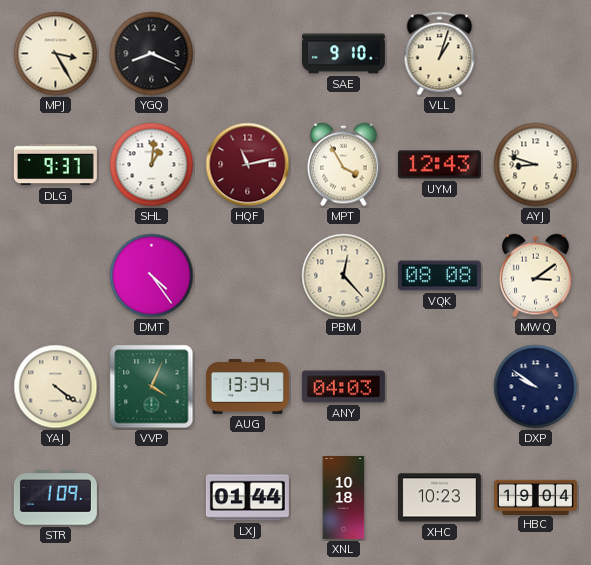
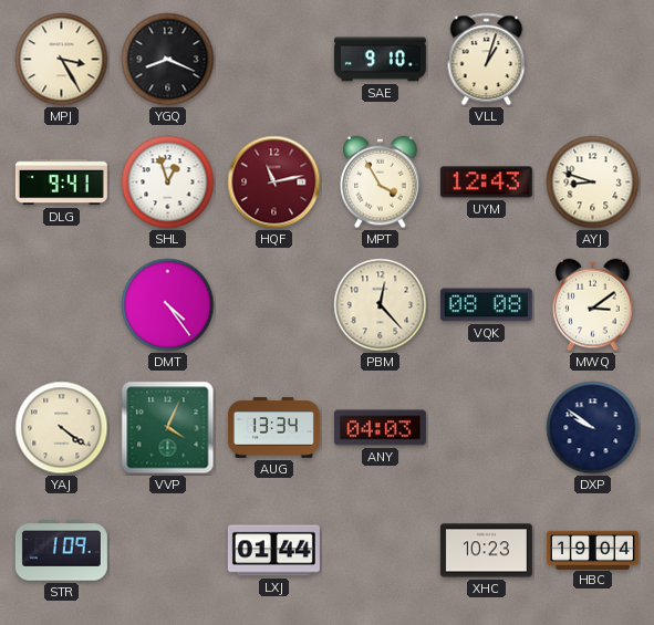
DLG: 9:37 -> 9:41 (61, 183)
SHL: 1:01 -> 12:57 (168, 183)
XNL: 10:18 -> none (344, 497)
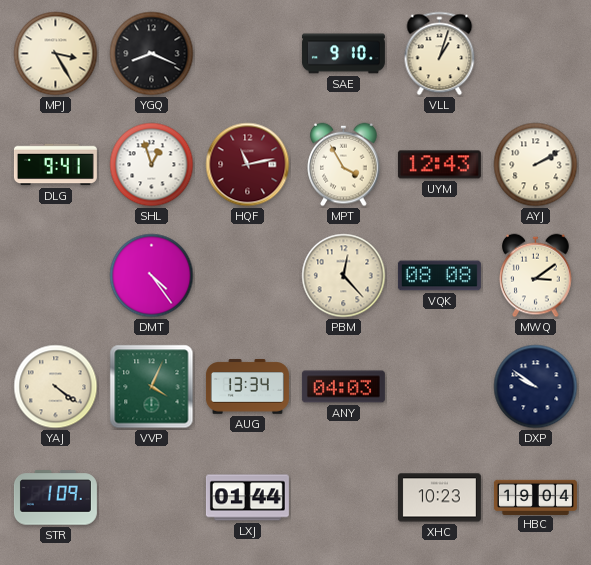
AYJ: 8:48 -> 2:10 (536, 165)
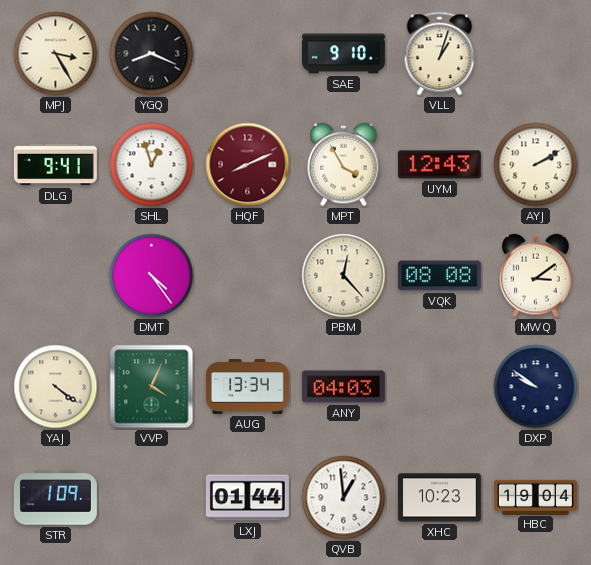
HQF: 11:13 -> 8:11 (248, 165)
QVB: none -> 12:59 (344, 498)
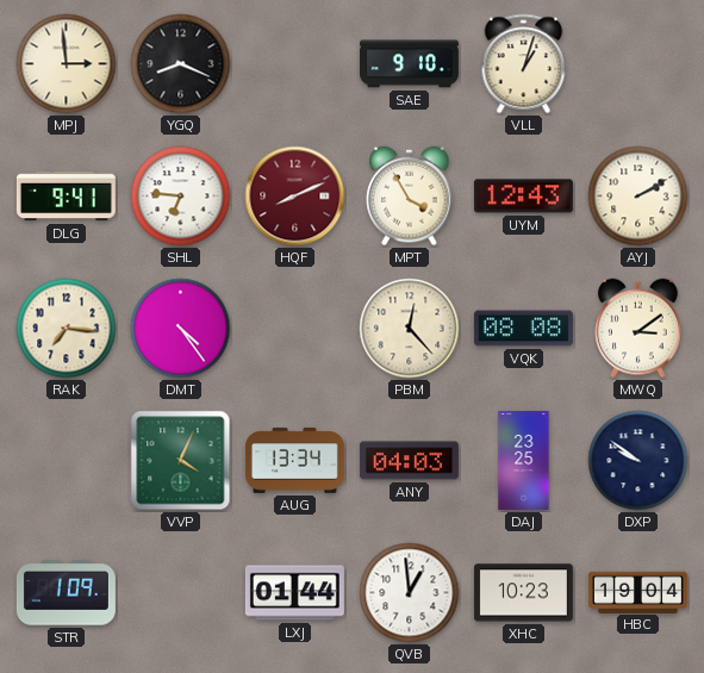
MPJ: 3:25 -> 2:59 (67, 64)
SHL: 12:57 -> 6:46 (181, 197)
RAK: none -> 7:16 (67, 329)
YAJ: 4:21 -> none (56, 387)
DAJ: none -> 23:25 (524, 460)
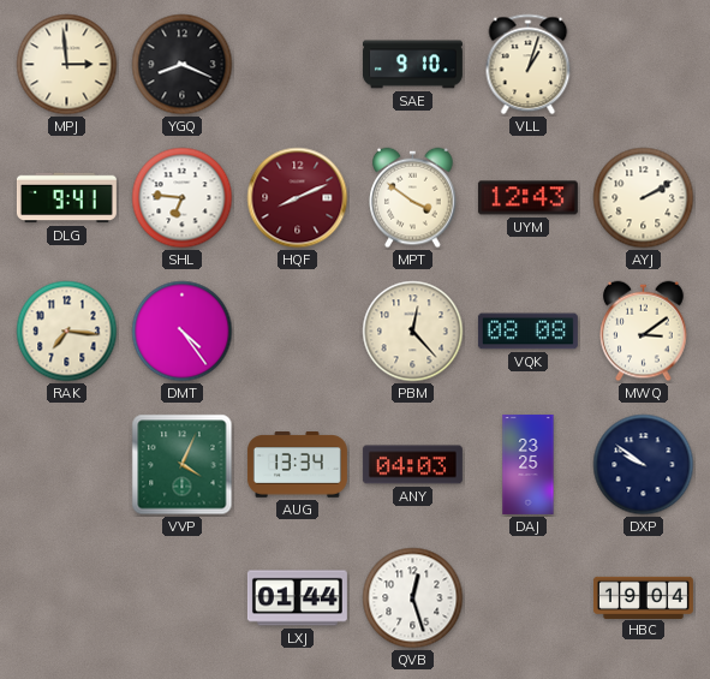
MPT: 3:55 -> 3:51 (413, 198)
STR: 1:09 -> none (66, 593)
QVB: 12:59 -> 12:27 (413, 598)
XHC: 10:23 -> none (523, 593)
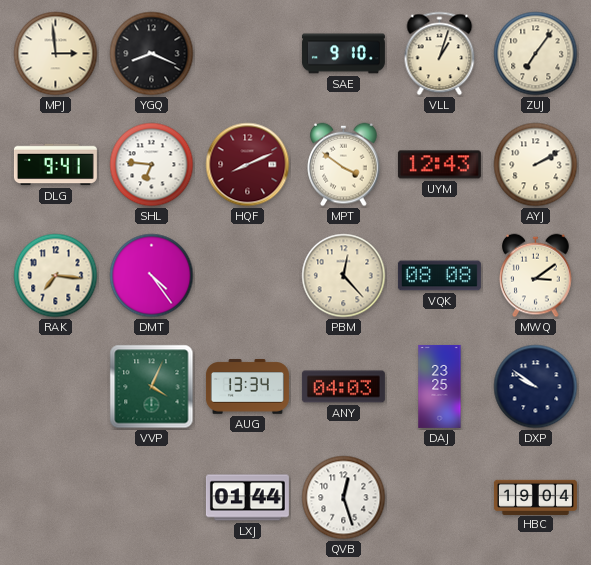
ZUJ: none -> 7:06 (536, 54)
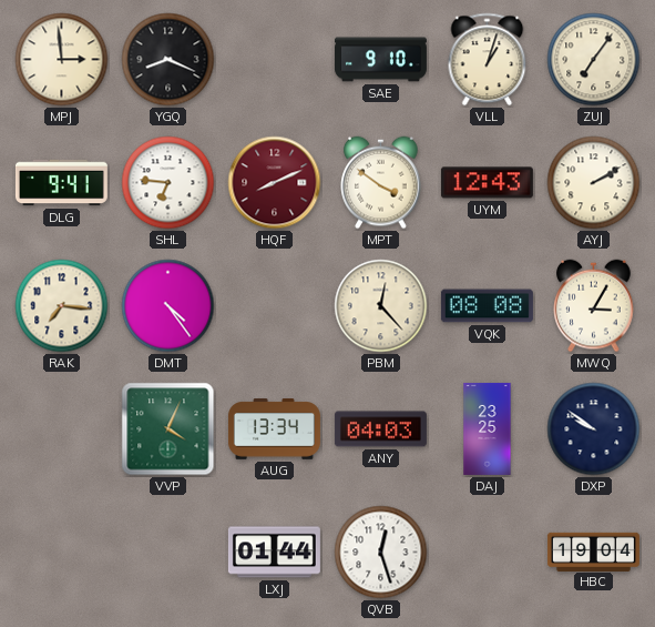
MWQ: 3:09 -> 3:05 (594, 306)
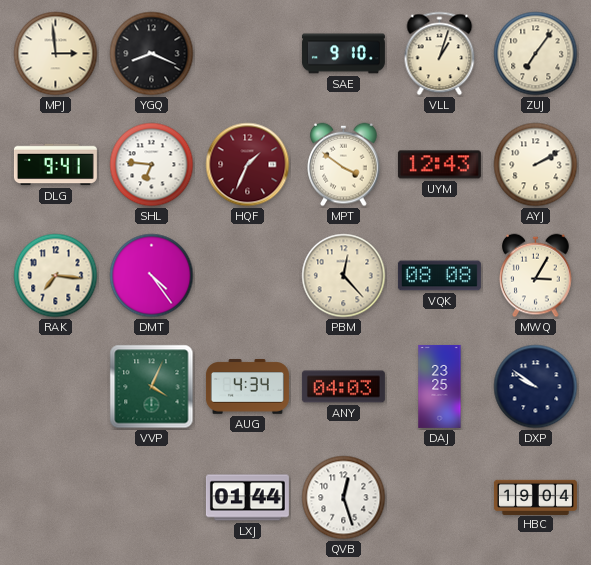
HQF: 8:11 -> 1:34 (248, 165)
AUG: 13:34 -> 4:34 (247, 387)
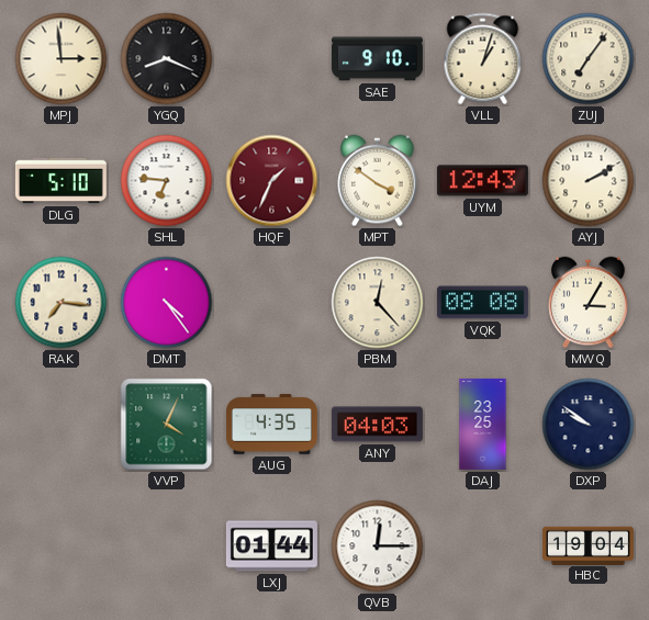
DLG: 9:41 -> 5:10 (60, 181)
AUG: 4:34 -> 4:35 (271, 425)
QVB: 12:27 -> 12:15 (378, 546)
